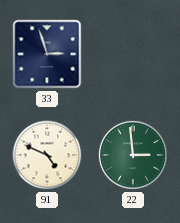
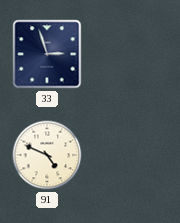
22: 2:59 -> none (133, 155)
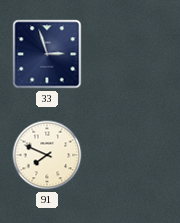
91: 4:49 -> 7:49 (47, 155)
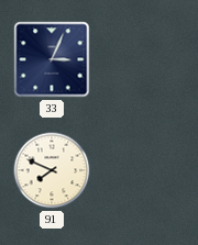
33: 2:57 -> 3:04 (52, 59)
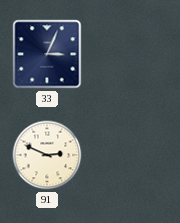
91: 7:49 -> 2:49 (47, 155)
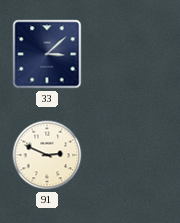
33: 3:04 -> 3:08 (47, 54)
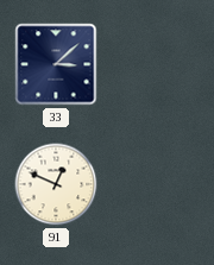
91: 2:49 -> 12:49 (56, 184)
